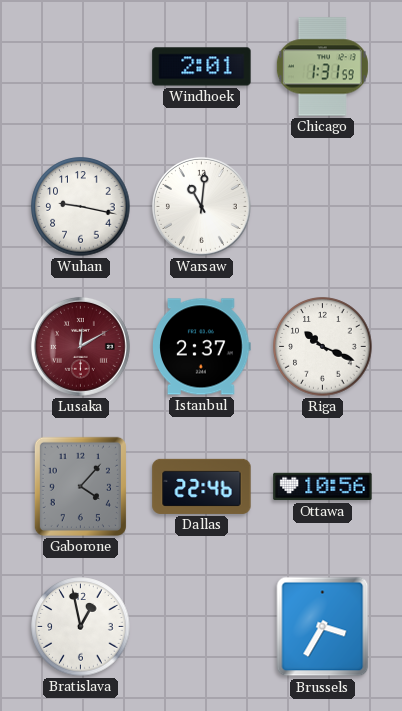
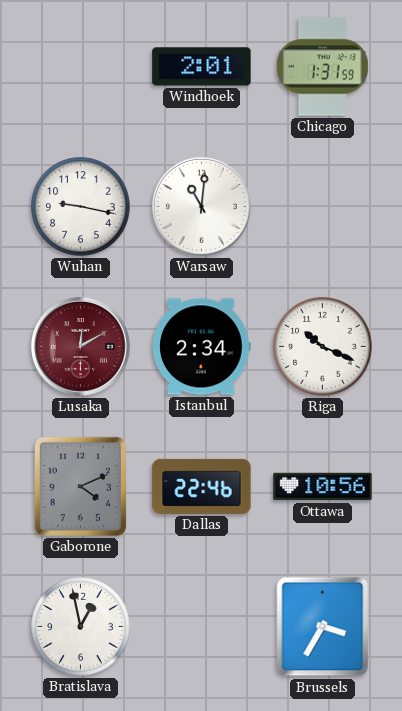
Istanbul: 2:37 -> 2:34 (202, 347)
Gaborone: 4:07 -> 4:11 (80, 486)
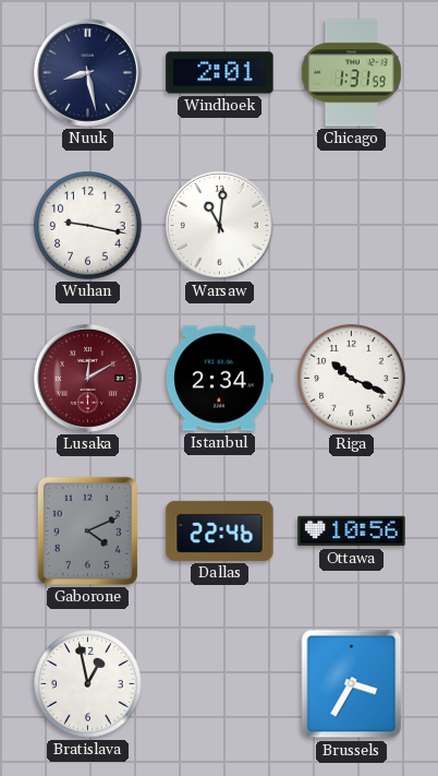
Nuuk: none -> 8:28 (87, 72)
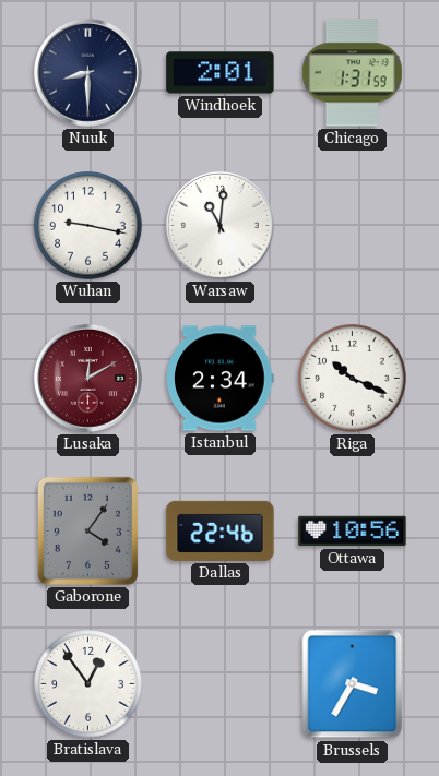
Nuuk: 8:28 -> 8:30 (87, 72)
Gaborone: 4:11 -> 4:06 (87, 530)
Bratislava: 12:58 -> 12:54 (88, 684)
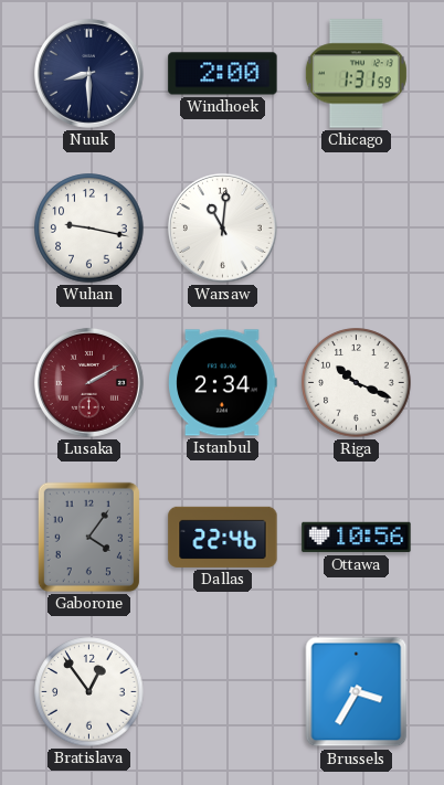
Windhoek: 2:01 -> 2:00 (223, 74)
Lusaka: 12:10 -> 2:10 (88, 382)
